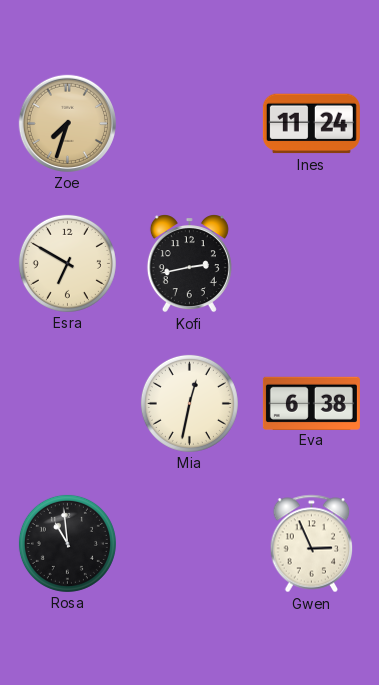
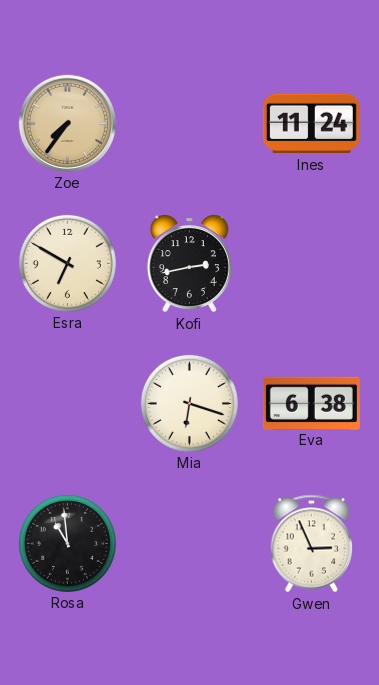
Zoe: 7:33 -> 7:36 (67, 123)
Mia: 12:32 -> 6:18 (189, 403)
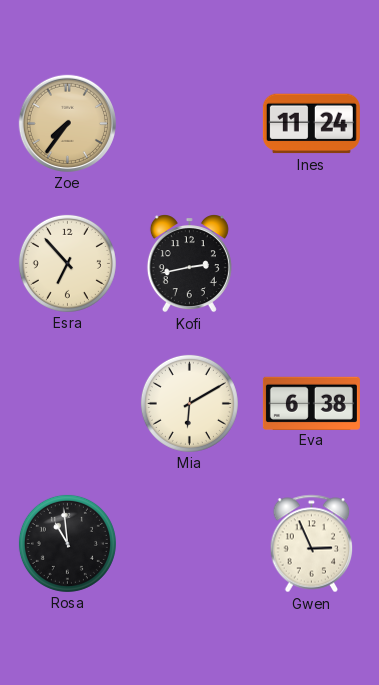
Esra: 6:50 -> 6:53 (67, 263)
Mia: 6:18 -> 6:10 (189, 403)
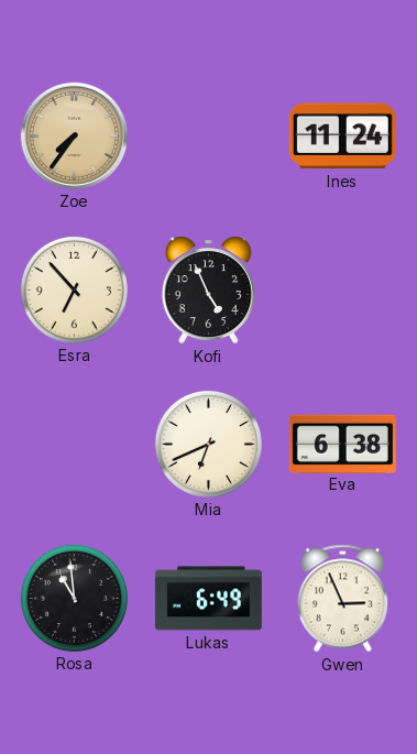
Kofi: 2:43 -> 4:56 (208, 291)
Mia: 6:10 -> 6:41 (208, 444)
Lukas: none -> 6:49 (208, 599)
